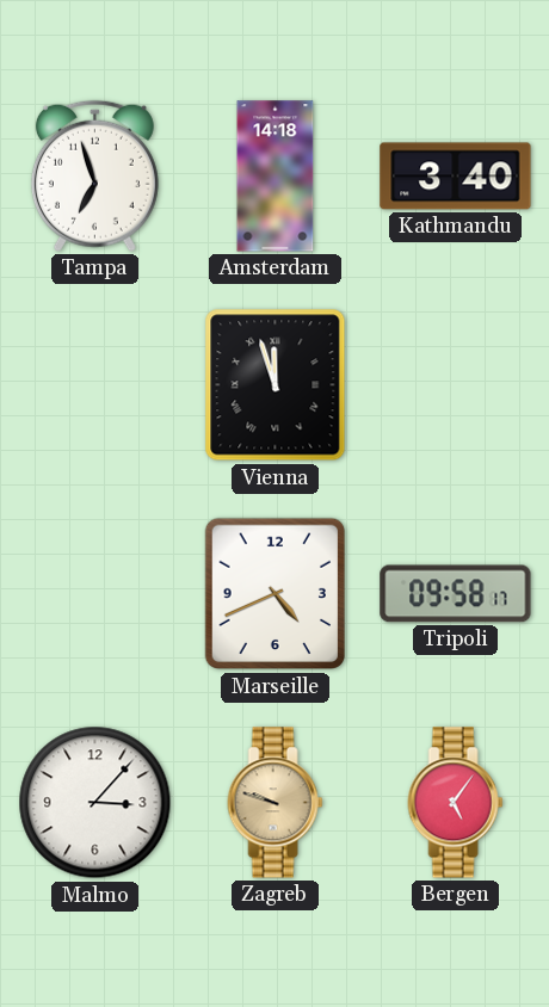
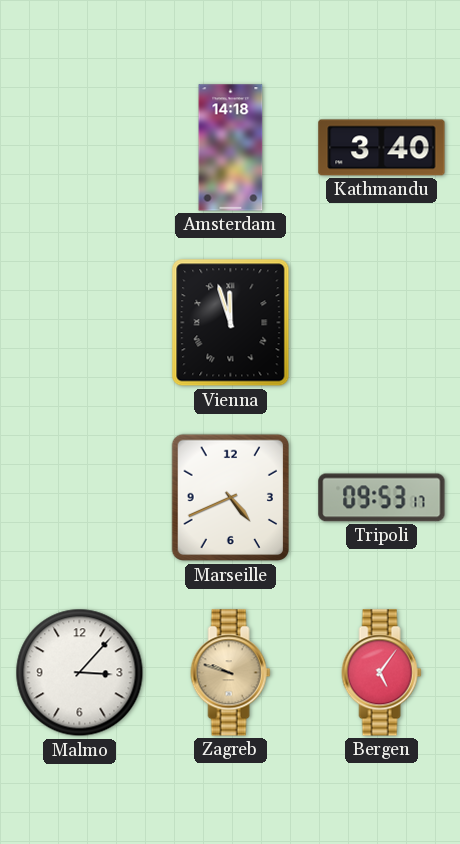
Tampa: 6:57 -> none (94, 175)
Tripoli: 09:58 -> 09:53 (382, 498)
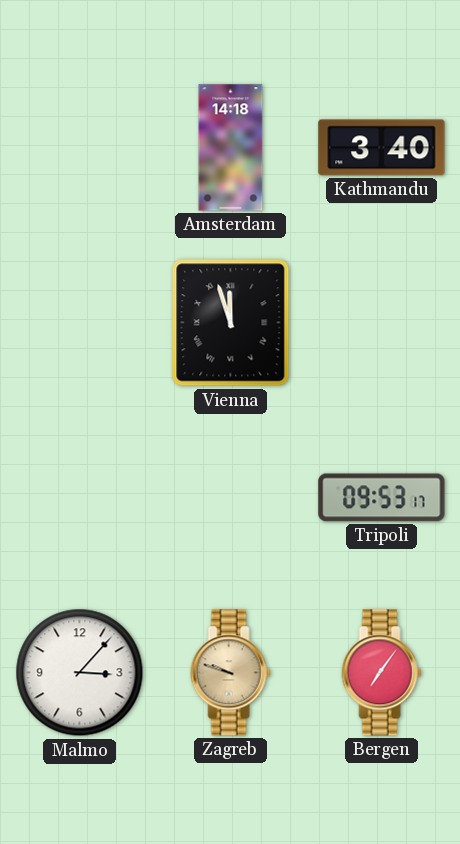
Marseille: 4:41 -> none (230, 498)
Bergen: 5:06 -> 7:06 (382, 673)
